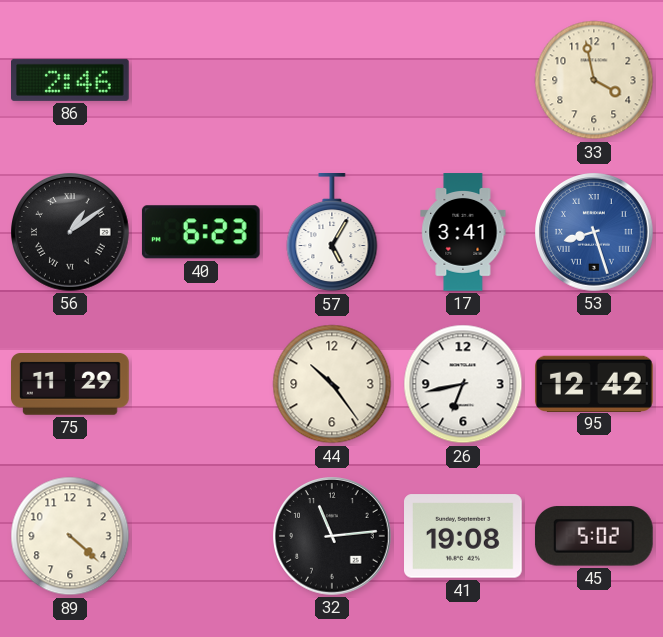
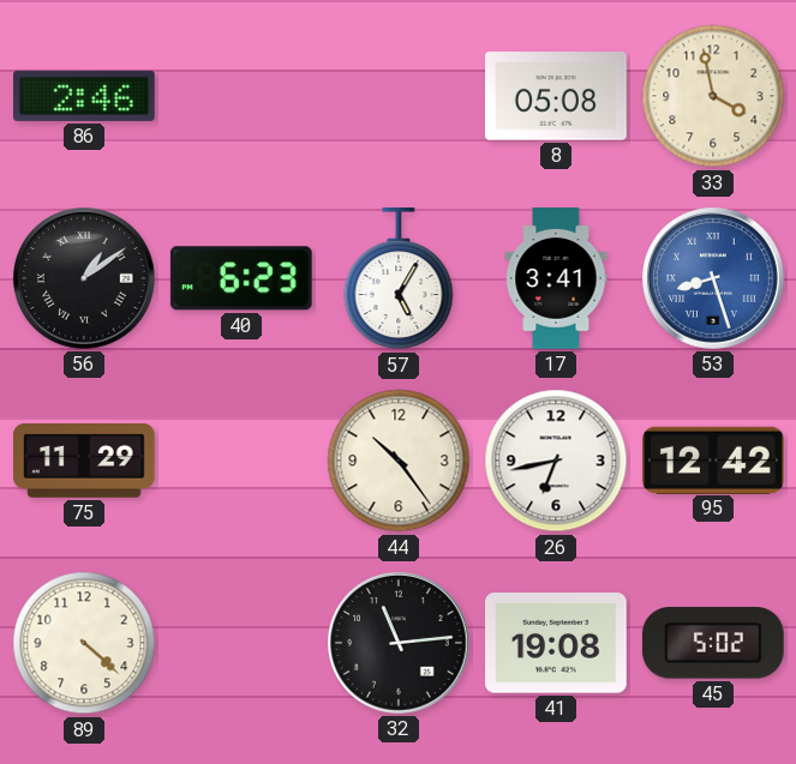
8: none -> 05:08 (557, 97)
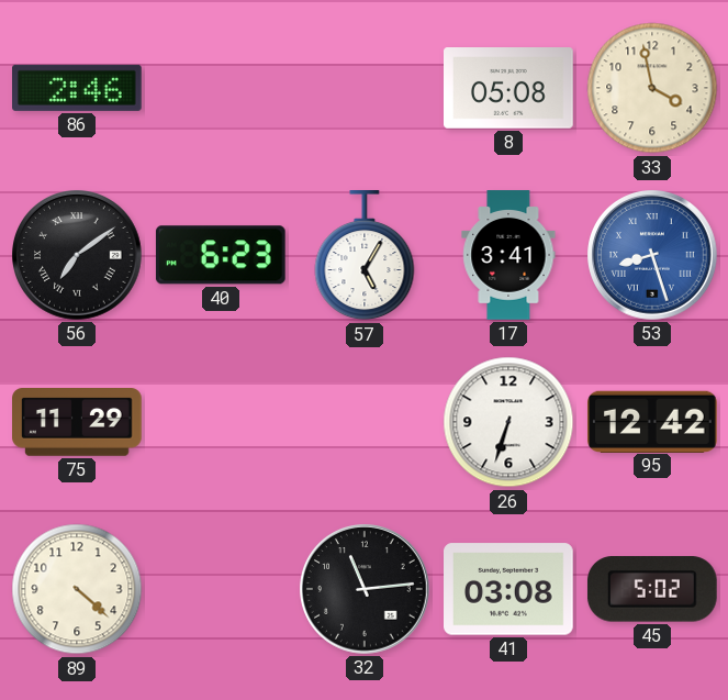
56: 1:09 -> 7:09 (78, 256)
44: 10:24 -> none (399, 461)
26: 6:43 -> 6:33 (508, 422)
41: 19:08 -> 03:08 (509, 589)
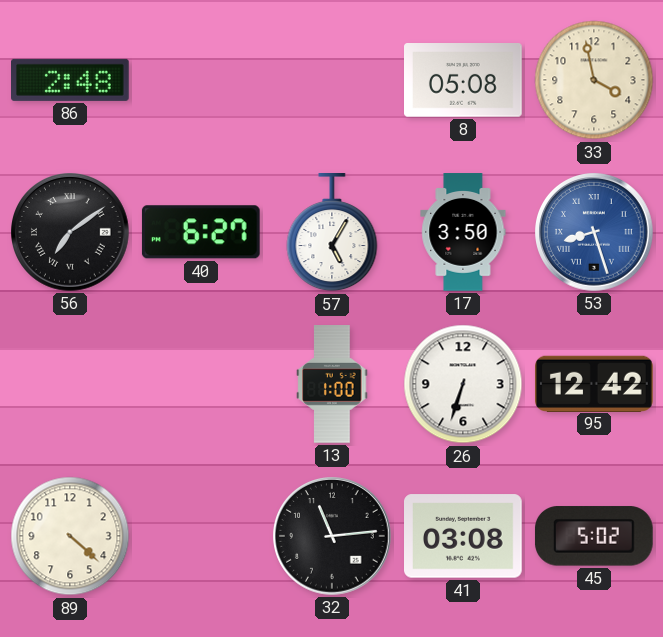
86: 2:46 -> 2:48 (71, 80)
40: 6:23 -> 6:27 (201, 232)
17: 3:41 -> 3:50 (463, 232)
75: 11:29 -> none (78, 423)
13: none -> 1:00 (332, 384)
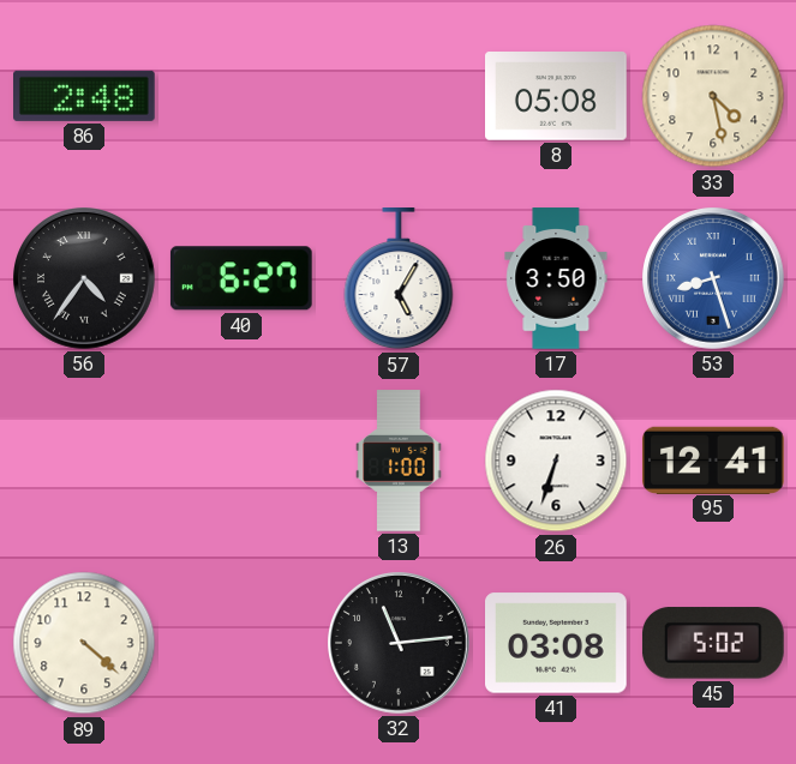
33: 3:58 -> 4:28 (713, 96)
56: 7:09 -> 4:36 (85, 279)
95: 12:42 -> 12:41 (714, 459)
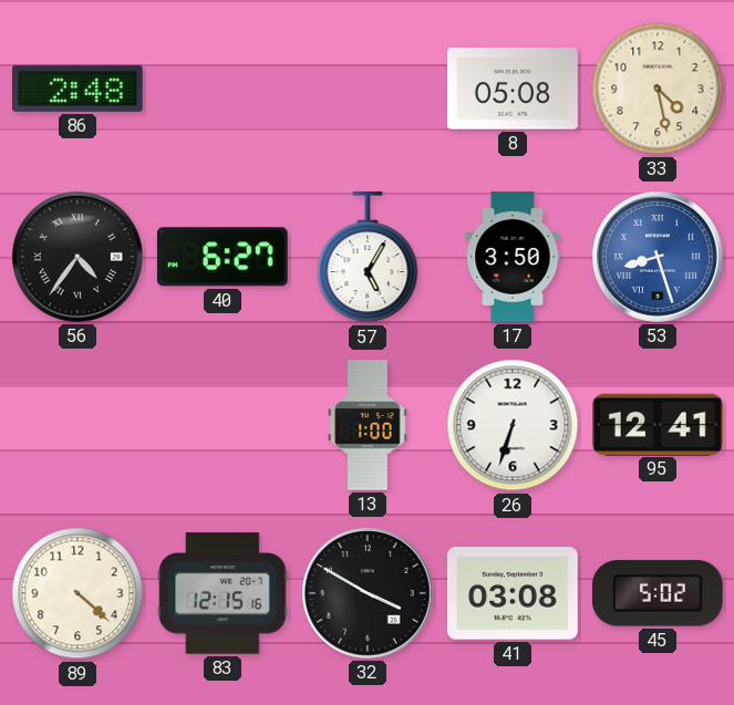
83: none -> 12:15 (223, 593)
32: 11:14 -> 3:50 (369, 594)
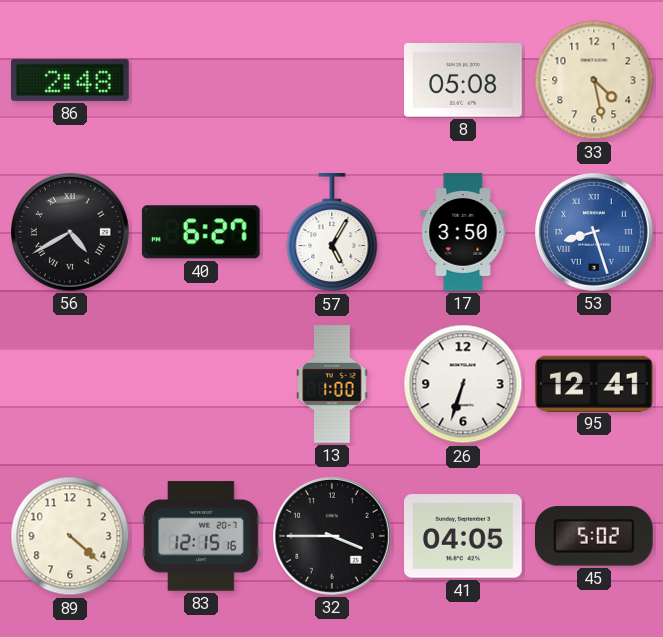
56: 4:36 -> 4:40 (71, 233)
32: 3:50 -> 3:45 (333, 537)
41: 03:08 -> 04:05 (464, 536)
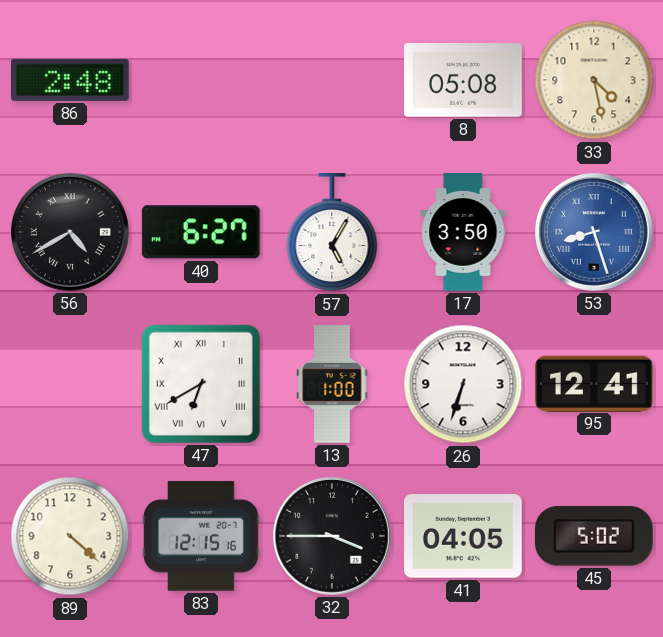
47: none -> 6:40 (201, 384)
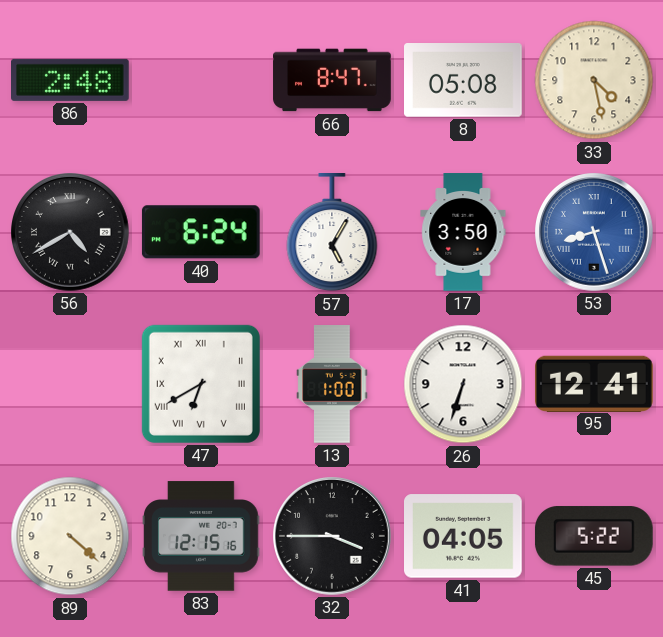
66: none -> 8:47 (332, 80)
40: 6:27 -> 6:24 (201, 232)
45: 5:02 -> 5:22 (594, 536)
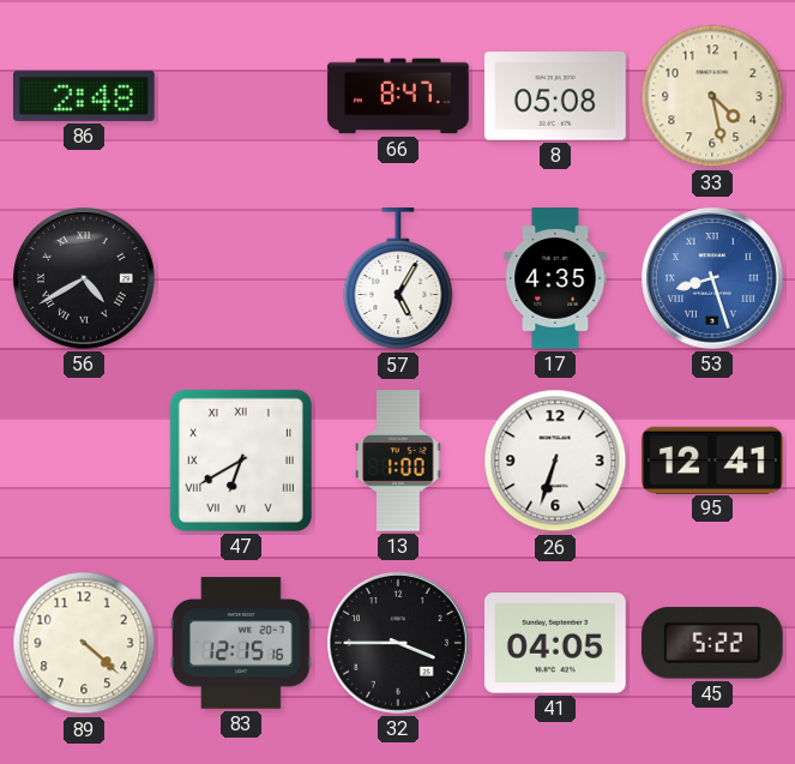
40: 6:24 -> none (201, 232)
17: 3:50 -> 4:35 (555, 278)
